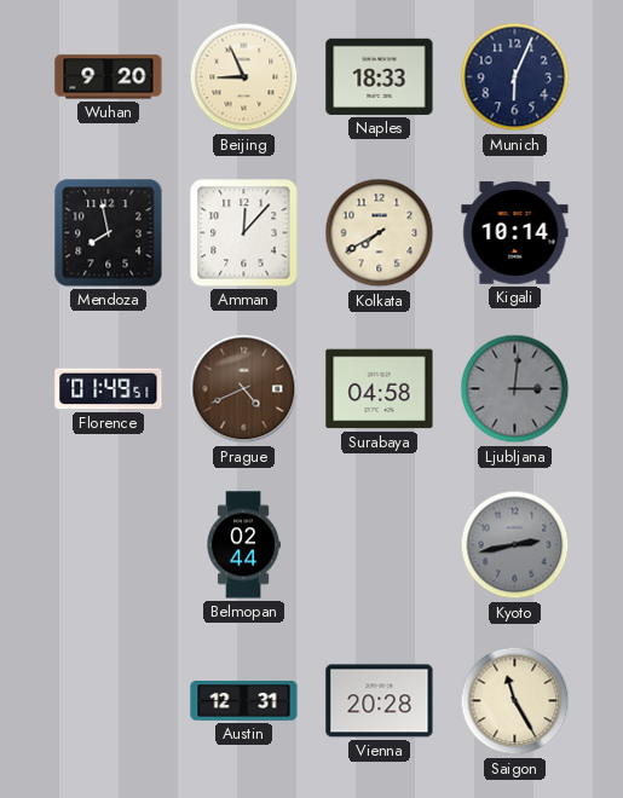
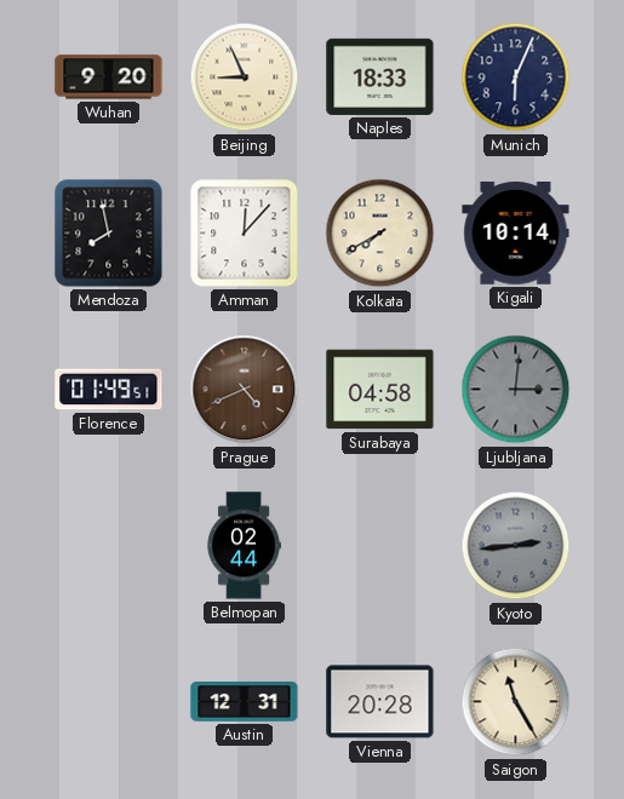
Kyoto: 2:43 -> 2:44 (516, 546)
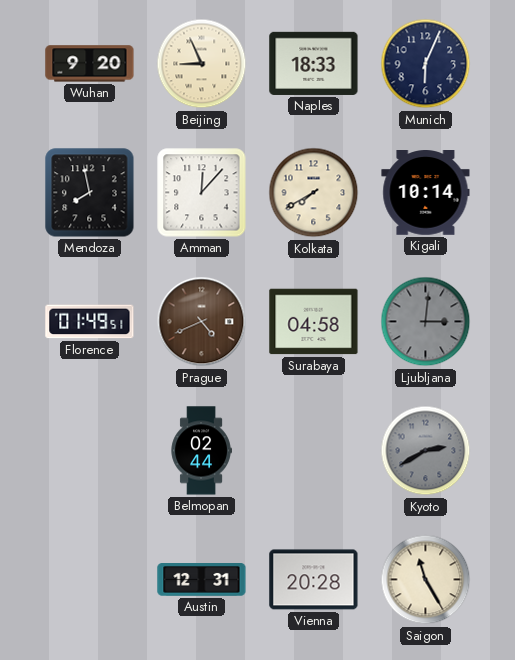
Kyoto: 2:44 -> 2:40 (426, 451)
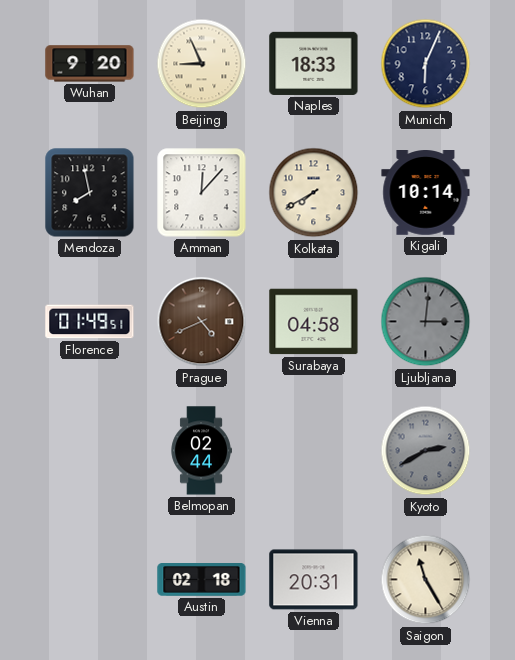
Austin: 12:31 -> 02:18 (202, 580)
Vienna: 20:28 -> 20:31 (314, 580)
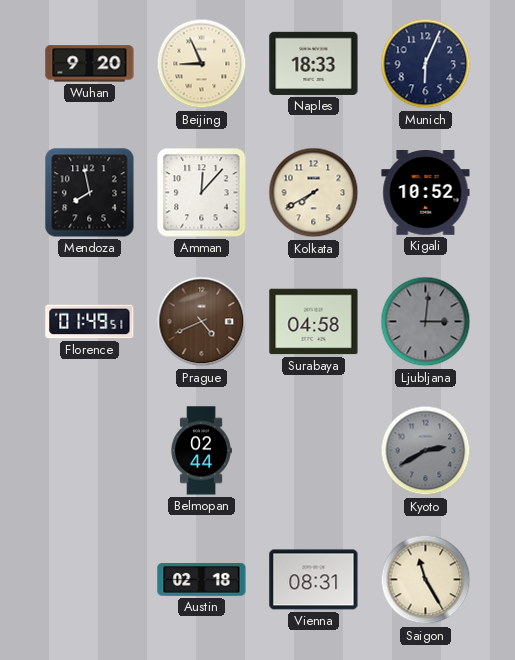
Kigali: 10:14 -> 10:52 (426, 193)
Vienna: 20:31 -> 08:31 (314, 580)
